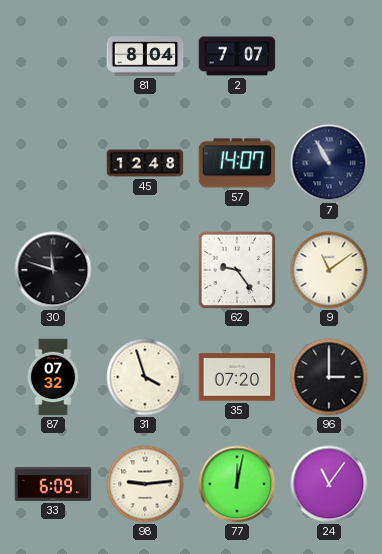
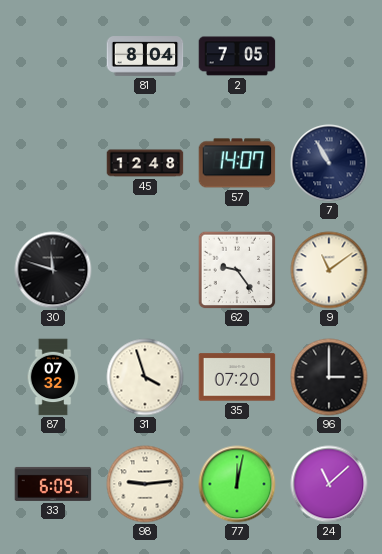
2: 7:07 -> 7:05 (237, 56)
24: 11:06 -> 11:08 (329, 484)
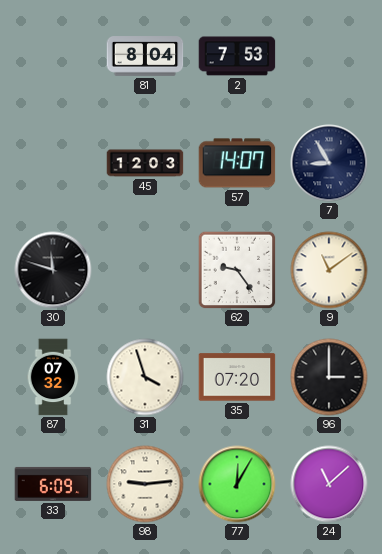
2: 7:05 -> 7:53 (237, 56)
45: 12:48 -> 12:03 (145, 163)
7: 10:55 -> 8:55 (329, 163)
77: 12:02 -> 12:05 (237, 484)
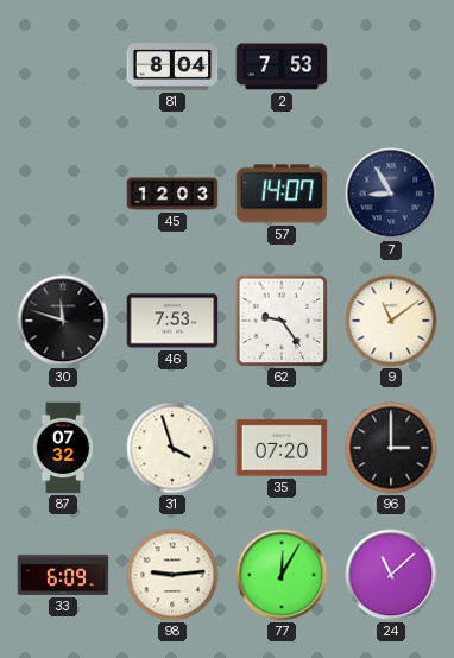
46: none -> 7:53 (172, 321)
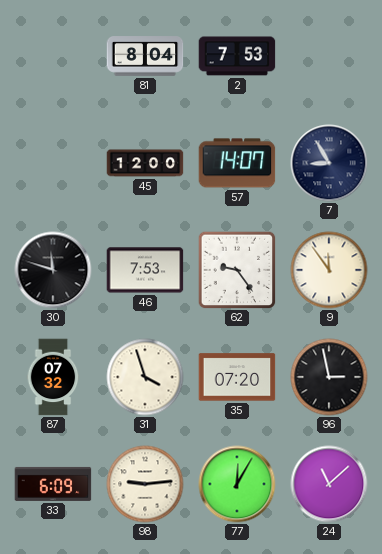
45: 12:03 -> 12:00 (145, 163)
9: 11:09 -> 11:54 (329, 270)
96: 3:00 -> 2:58 (329, 377)
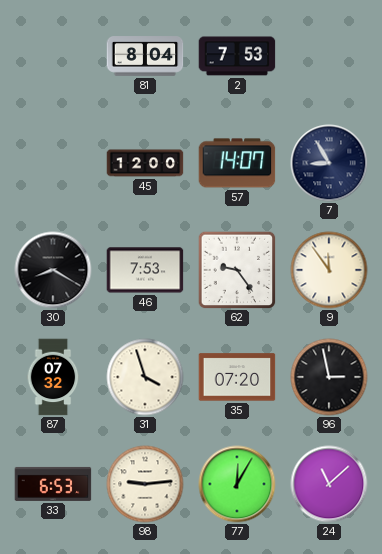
30: 11:48 -> 8:20 (53, 270)
33: 6:09 -> 6:53 (53, 484)
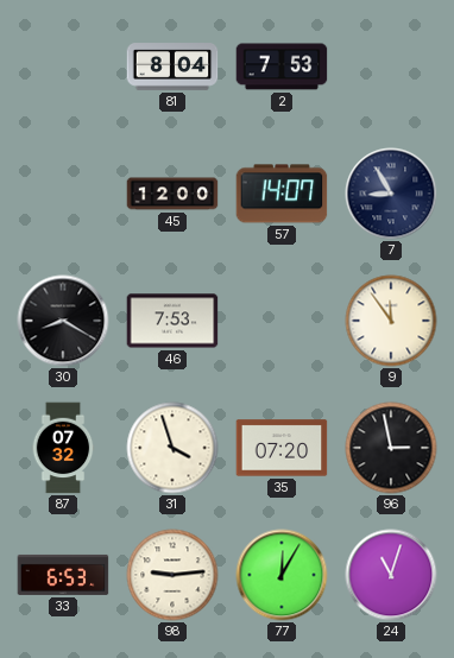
62: 9:24 -> none (237, 270)
24: 11:08 -> 11:03 (391, 575)
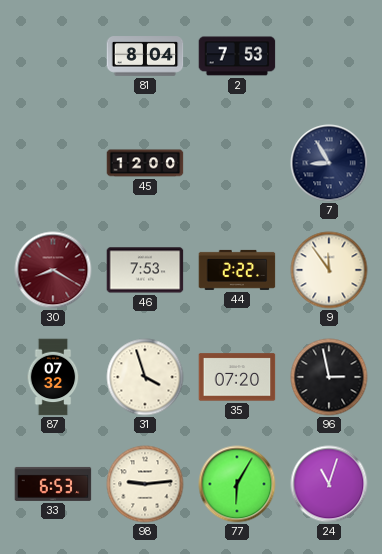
57: 14:07 -> none (282, 194)
30 dial: black -> burgundy (53, 270)
44: none -> 2:22 (237, 270)
77: 12:05 -> 6:05 (237, 484)
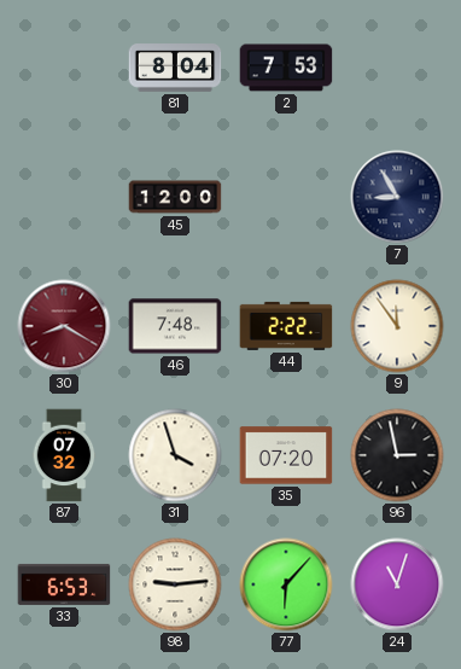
46: 7:53 -> 7:48 (175, 326)
77: 6:05 -> 6:07 (286, 584)
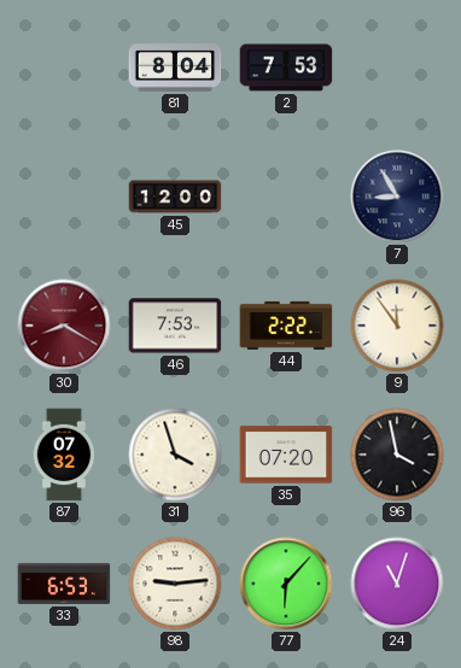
46: 7:48 -> 7:53 (175, 326)
96: 2:58 -> 3:58 (397, 455)
